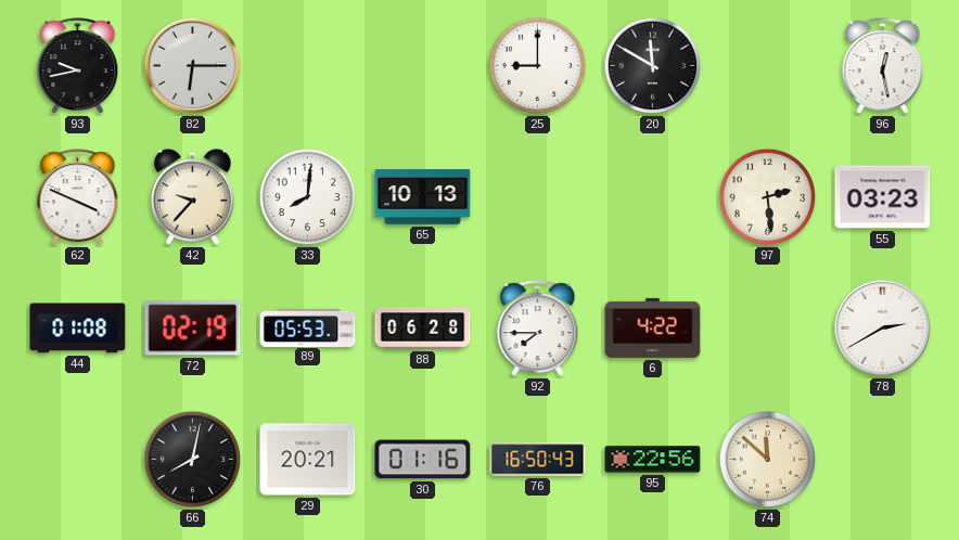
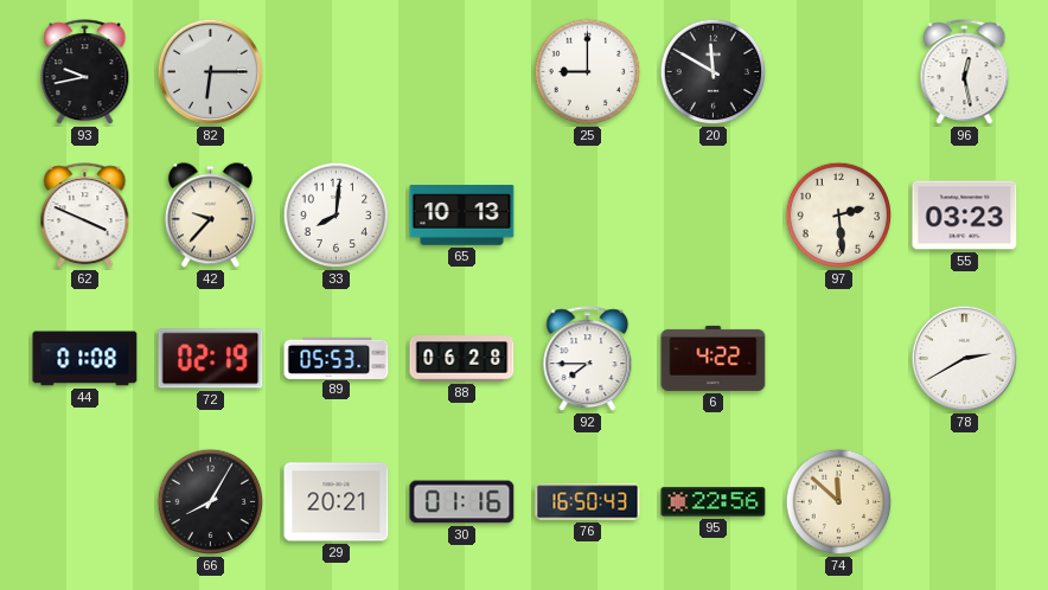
66: 8:02 -> 8:05 (211, 502)
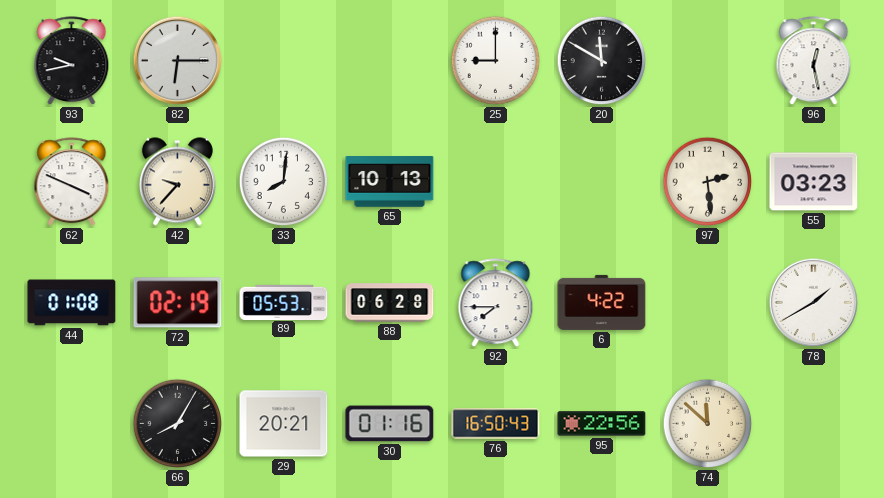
78: 2:40 -> 1:40 (814, 303)
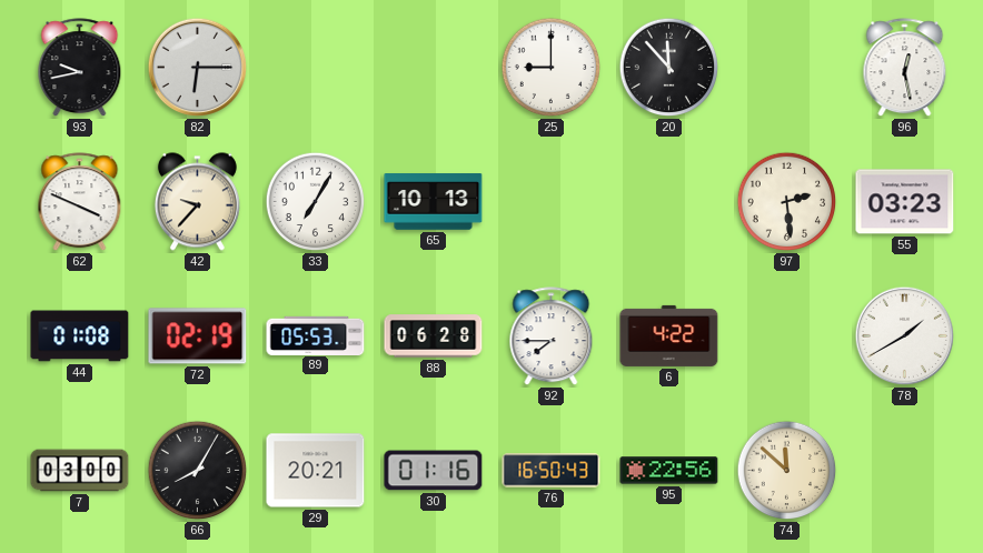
20: 11:50 -> 11:53 (669, 68)
33: 8:01 -> 7:05 (316, 202)
7: none -> 03:00 (80, 471)
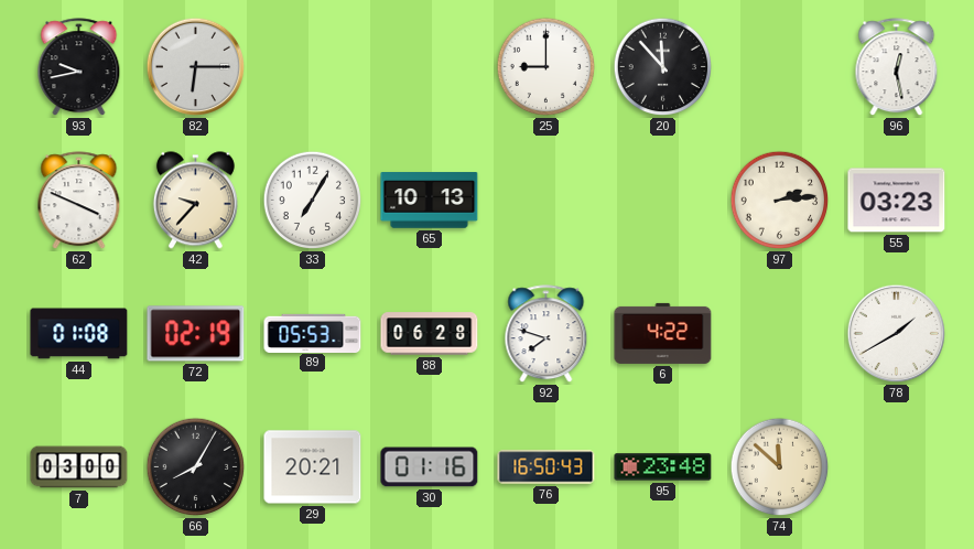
97: 2:29 -> 2:14 (780, 201)
92: 7:45 -> 7:48 (546, 334)
95: 22:56 -> 23:48 (663, 467)
